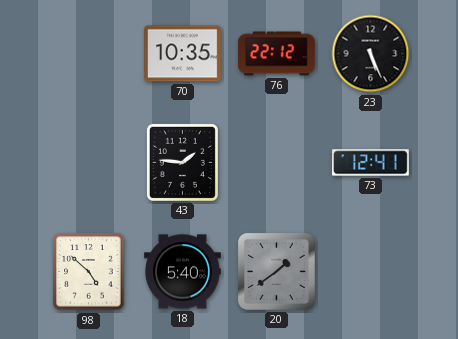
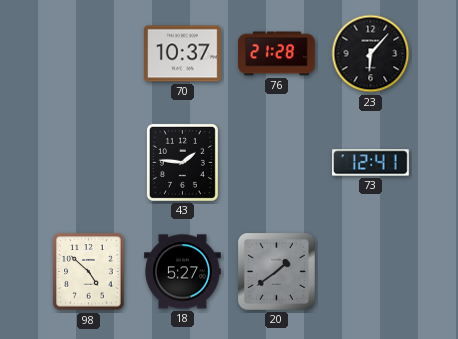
70: 10:35 -> 10:37 (183, 54)
76: 22:12 -> 21:28 (277, 54)
23: 5:26 -> 6:07 (371, 54)
18: 5:40 -> 5:27 (183, 272)
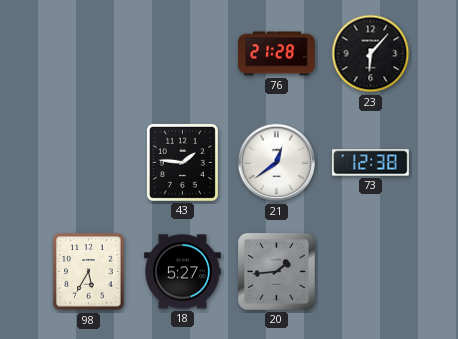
70: 10:37 -> none (183, 54)
21: none -> 12:39 (277, 163)
73: 12:41 -> 12:38 (371, 163)
98: 4:52 -> 5:35 (89, 272)
20: 1:39 -> 1:44 (276, 271)
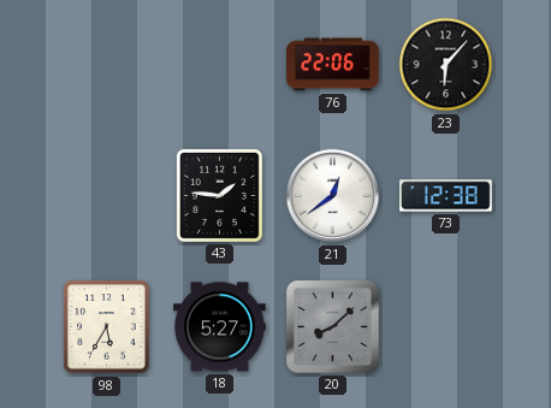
76: 21:28 -> 22:06 (333, 65)
20: 1:44 -> 8:08 (332, 326)
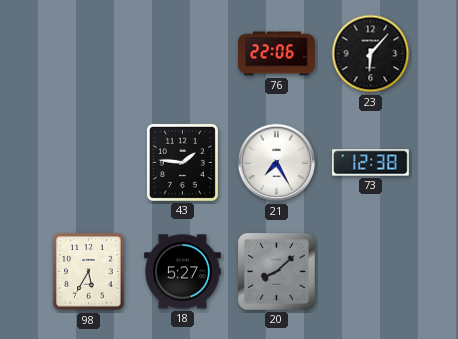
21: 12:39 -> 7:25 (277, 163)
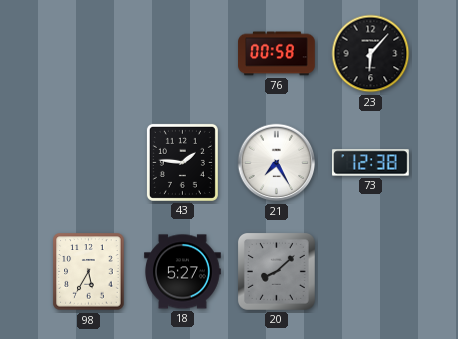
76: 22:06 -> 00:58 (277, 54)
